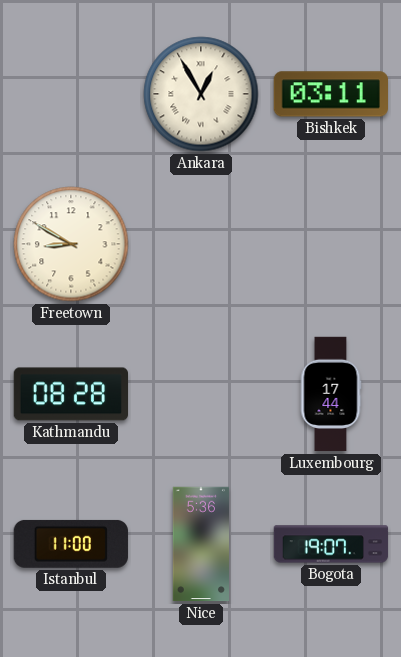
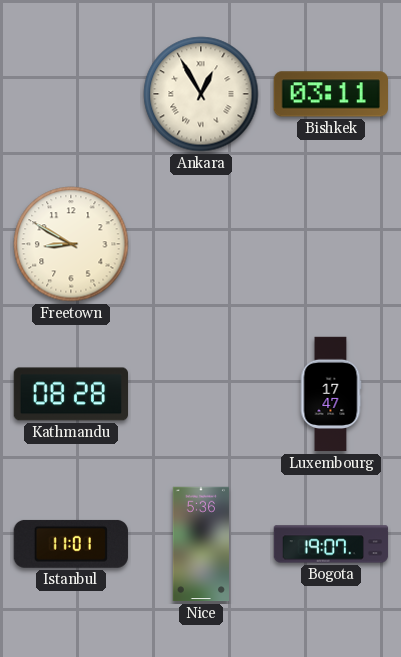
Luxembourg: 17:44 -> 17:47 (331, 394)
Istanbul: 11:00 -> 11:01 (71, 544)
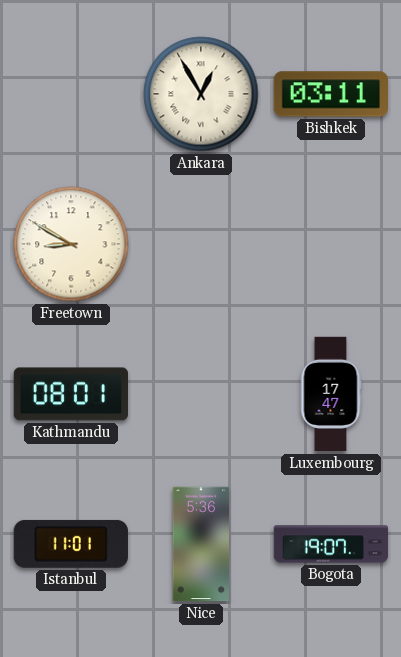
Kathmandu: 08:28 -> 08:01 (70, 394)
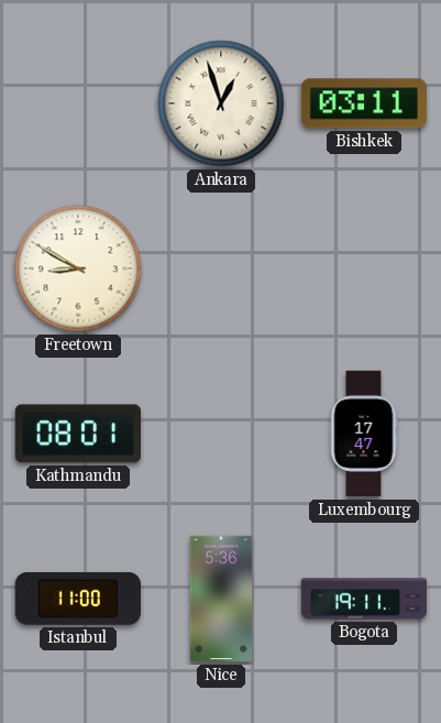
Ankara: 12:55 -> 12:57 (221, 103)
Istanbul: 11:01 -> 11:00 (78, 599)
Bogota: 19:07 -> 19:11 (364, 599)
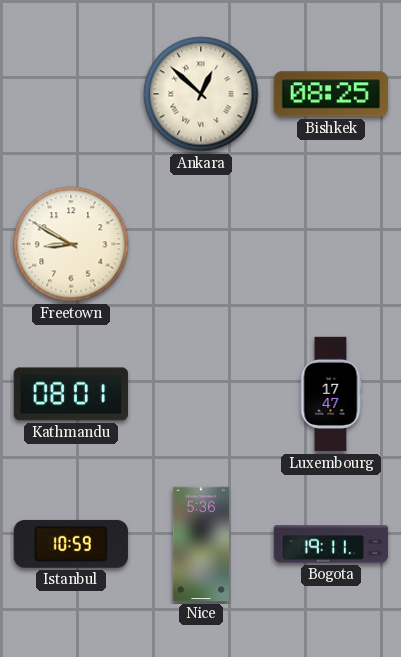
Ankara: 12:57 -> 12:52 (201, 94)
Bishkek: 03:11 -> 08:25 (330, 94)
Istanbul: 11:00 -> 10:59 (71, 544)
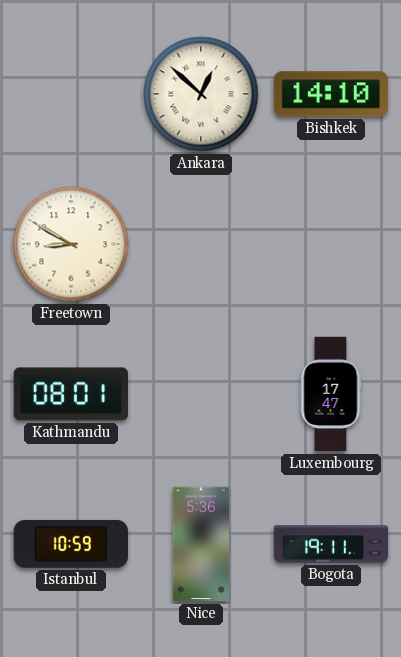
Bishkek: 08:25 -> 14:10 (330, 94)
